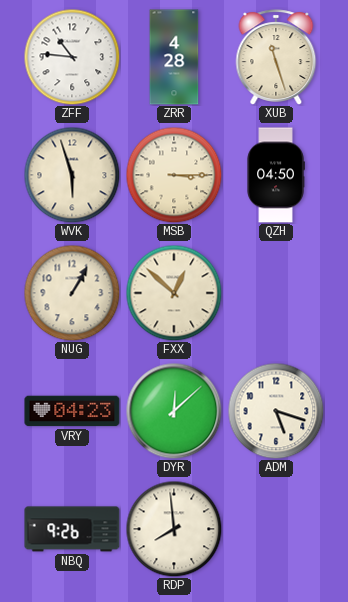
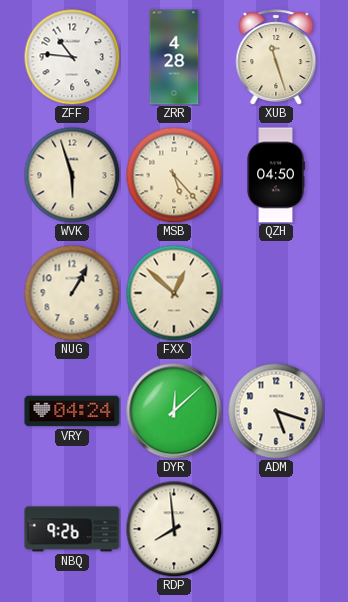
MSB: 3:15 -> 5:23 (174, 175)
VRY: 04:23 -> 04:24 (72, 411)
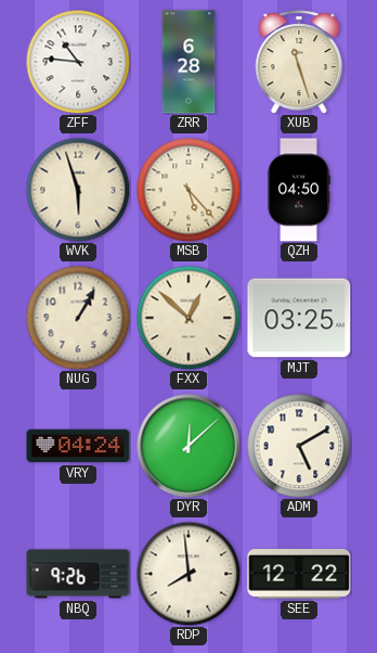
ZRR: 4:28 -> 6:28 (188, 62)
MJT: none -> 03:25 (299, 318)
ADM: 5:18 -> 5:10 (299, 446)
SEE: none -> 12:22 (299, 574)
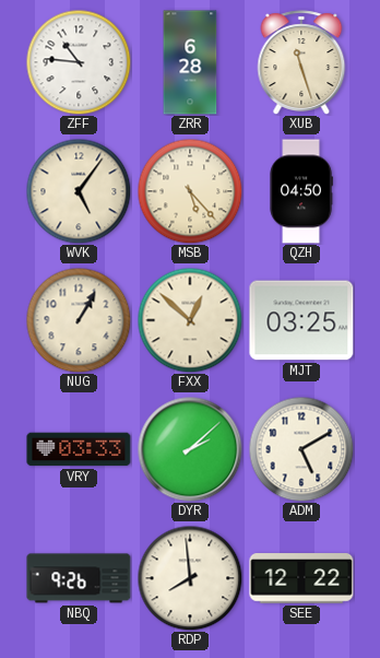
WVK: 5:57 -> 5:06 (79, 191)
VRY: 04:24 -> 03:33 (79, 449)
DYR: 12:08 -> 2:08 (190, 449)
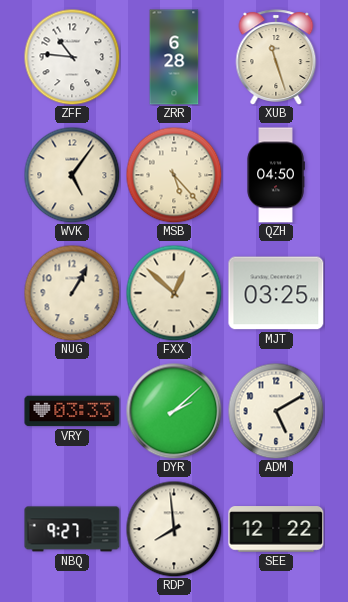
NBQ: 9:26 -> 9:27 (72, 529)
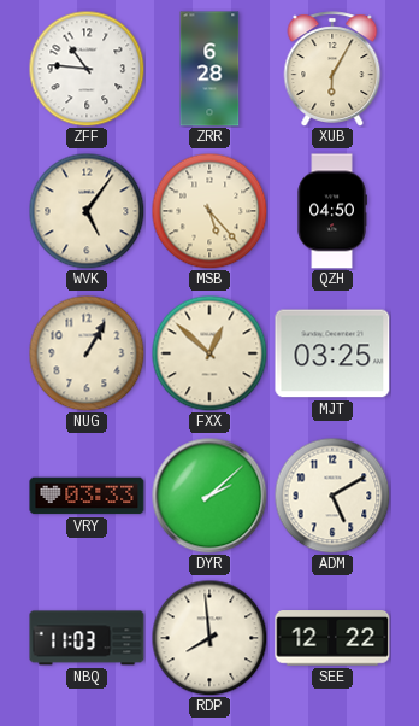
XUB: 11:27 -> 6:05 (332, 69)
NBQ: 9:27 -> 11:03 (87, 638)
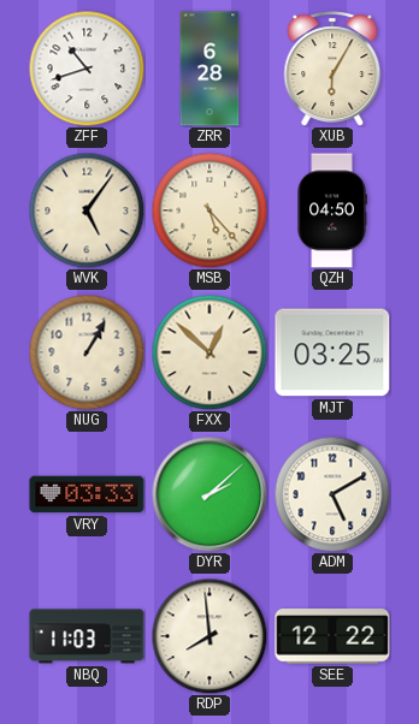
ZFF: 10:46 -> 10:42 (87, 69)
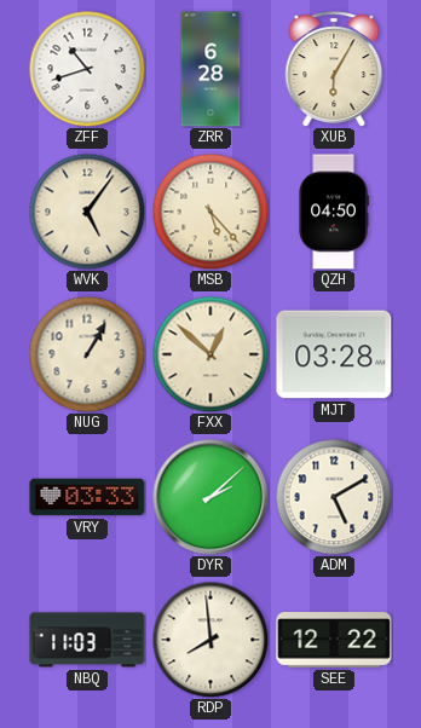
MJT: 03:25 -> 03:28 (334, 354)
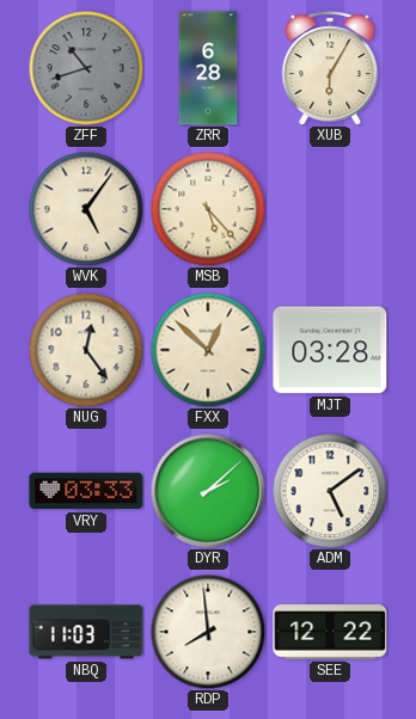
ZFF dial: white -> grey (86, 68)
QZH: 04:50 -> none (334, 212)
NUG: 1:05 -> 12:24 (86, 350)
ADM: 5:10 -> 5:09 (330, 491)
